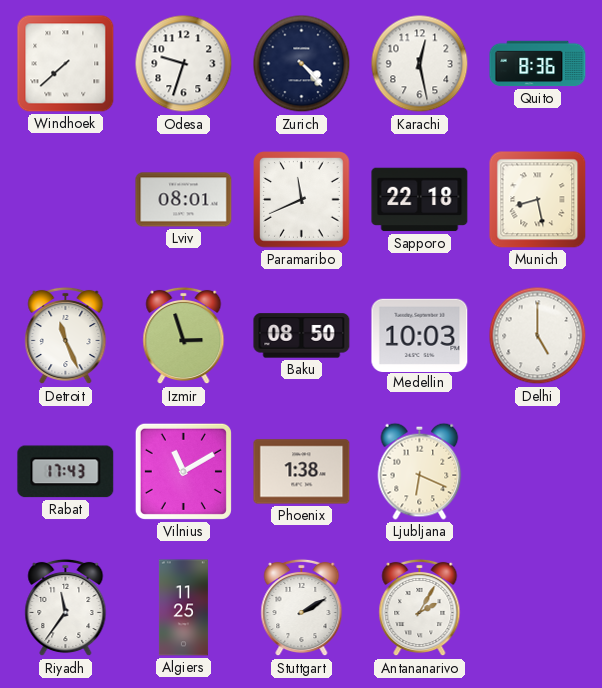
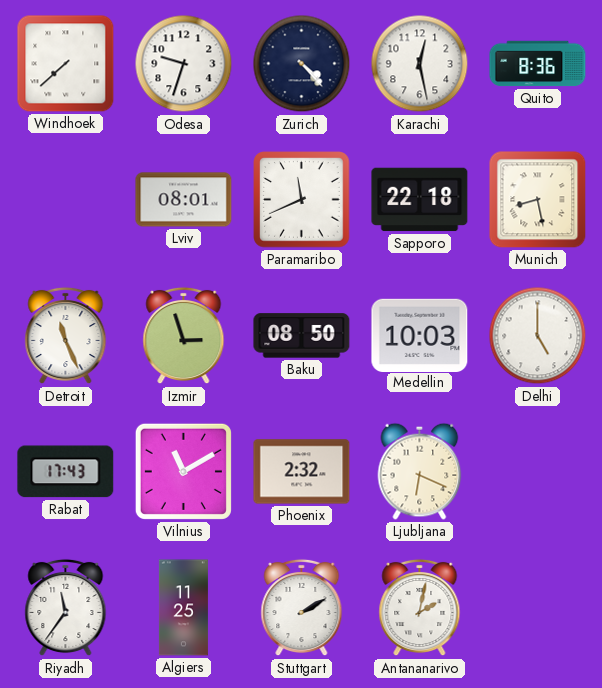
Phoenix: 1:38 -> 2:32 (302, 472)
Antananarivo: 2:05 -> 2:02 (420, 608)
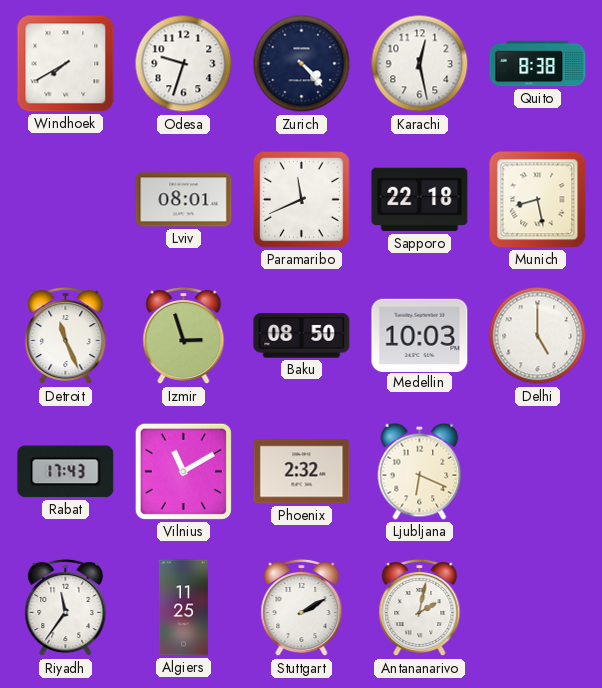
Windhoek: 7:38 -> 7:40 (66, 64)
Quito: 8:36 -> 8:38 (538, 64)
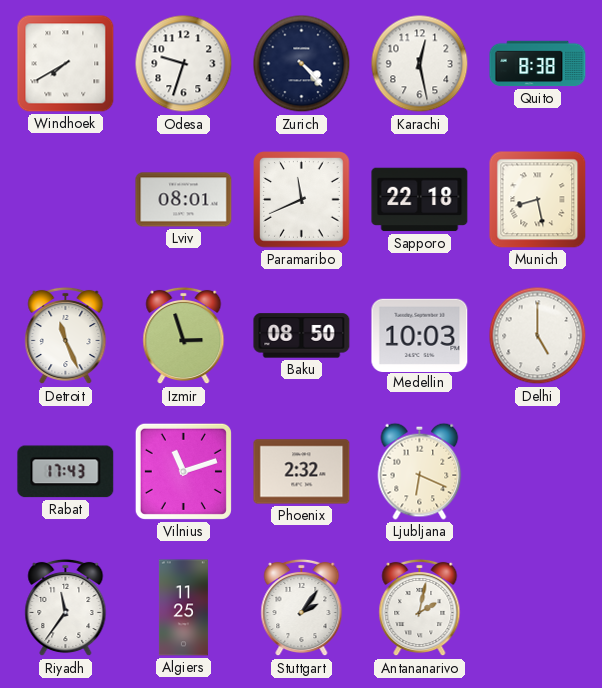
Vilnius: 11:10 -> 11:12 (183, 471)
Stuttgart: 2:10 -> 2:06 (302, 608)
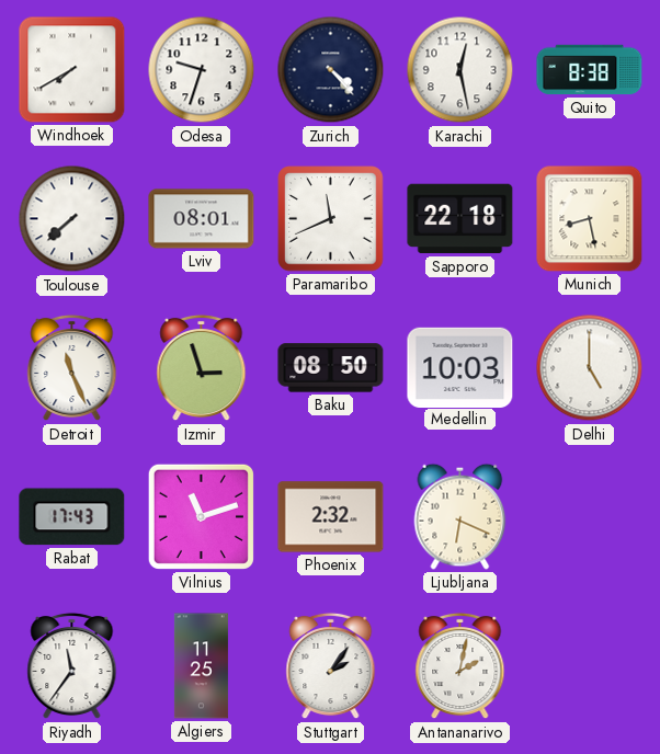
Toulouse: none -> 7:38 (72, 219)
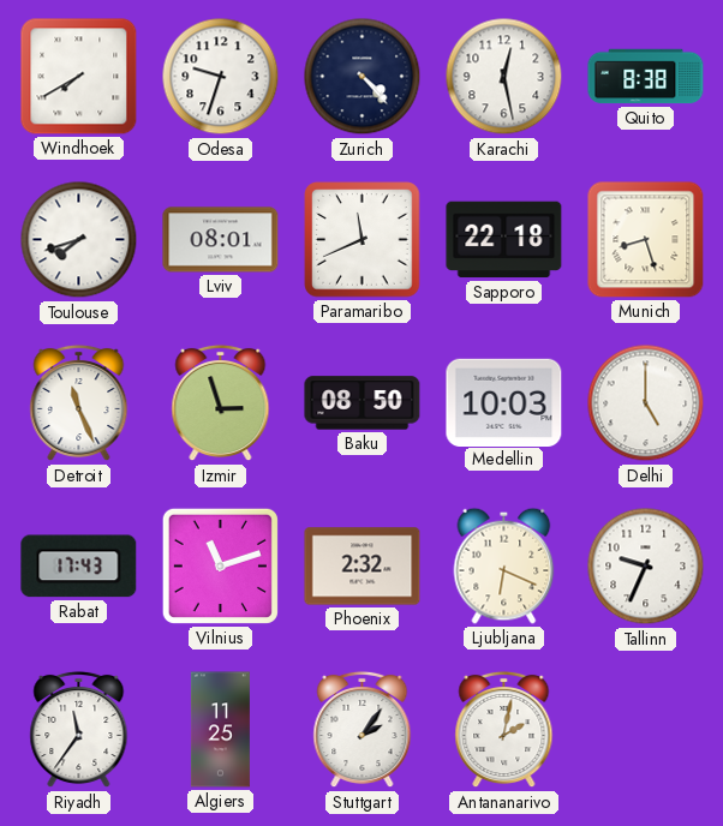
Toulouse: 7:38 -> 7:42 (79, 240)
Munich: 8:28 -> 8:27 (646, 240)
Tallinn: none -> 9:34 (646, 567)
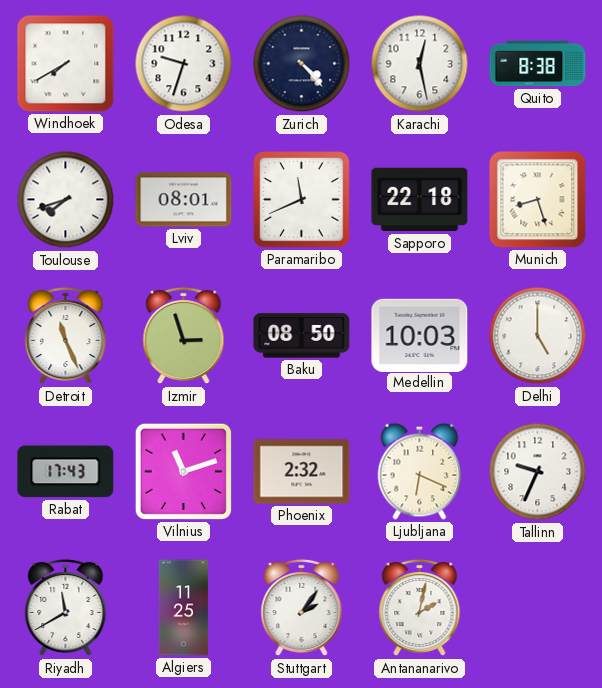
Riyadh: 11:36 -> 11:40 (66, 608)
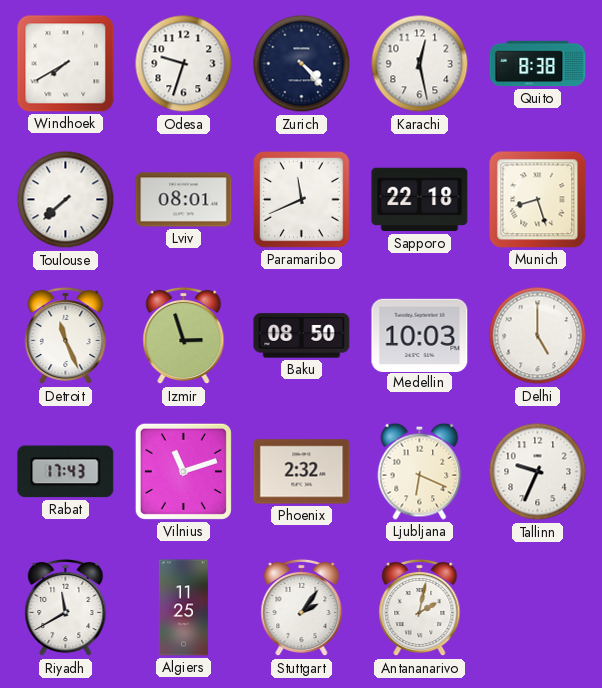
Toulouse: 7:42 -> 7:38 (66, 200)
